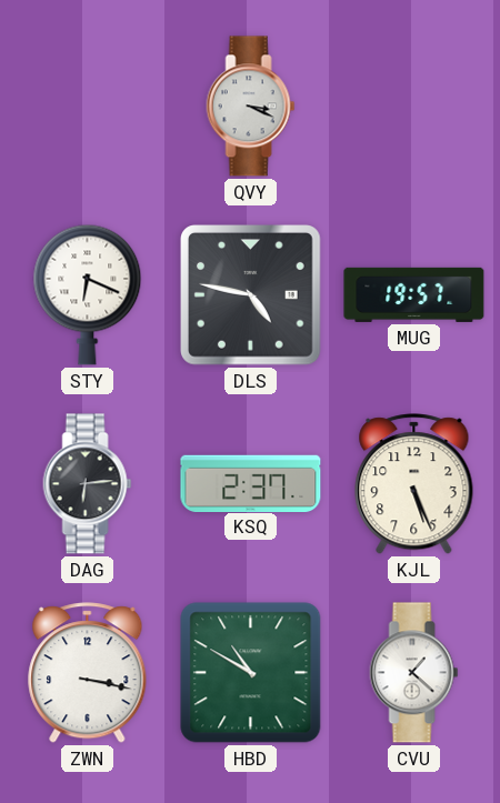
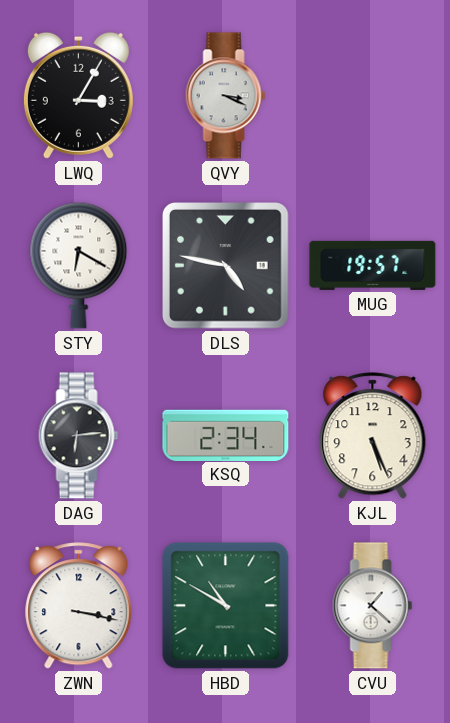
LWQ: none -> 3:05 (78, 95)
STY: 6:19 -> 6:20 (79, 265)
KSQ: 2:37 -> 2:34 (226, 435)
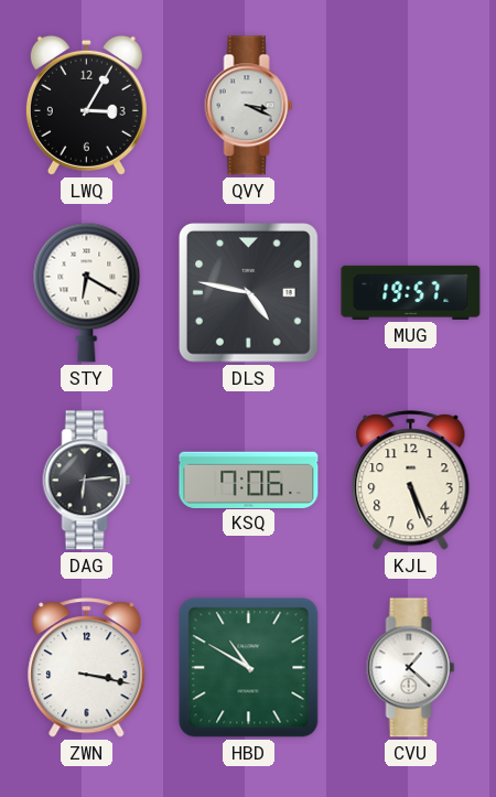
KSQ: 2:34 -> 7:06 (249, 480)
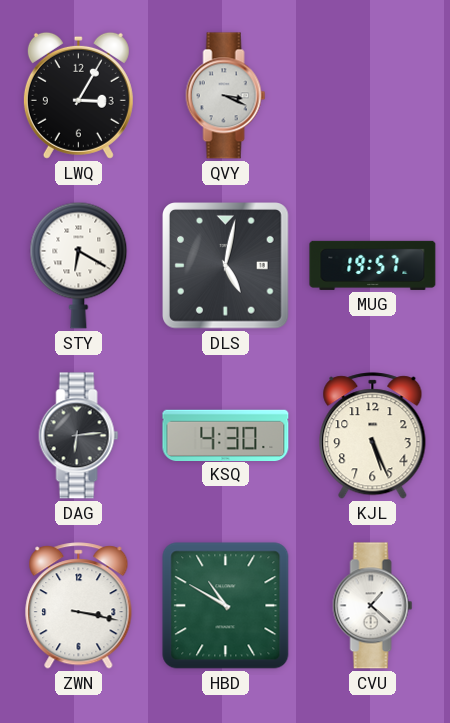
DLS: 4:47 -> 5:02 (226, 266)
KSQ: 7:06 -> 4:30 (226, 435)
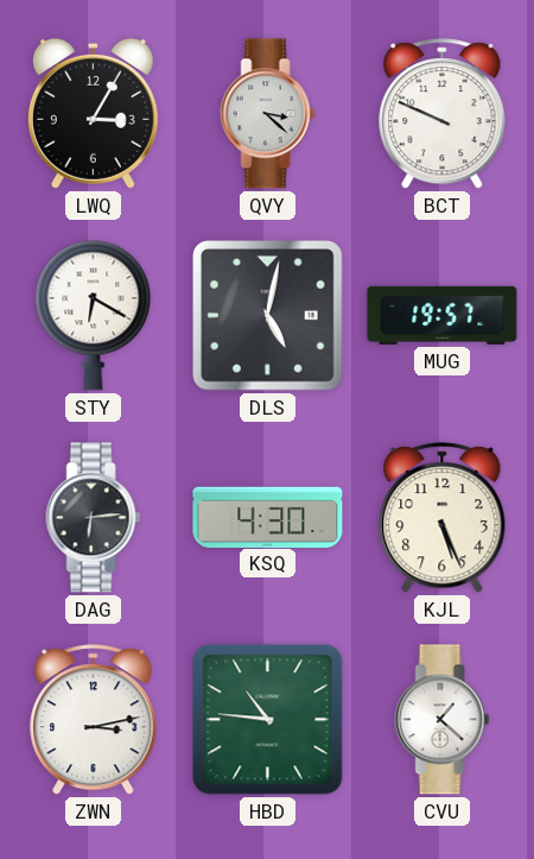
QVY: 3:19 -> 3:22 (268, 114)
BCT: none -> 9:49 (443, 114)
ZWN: 3:17 -> 3:13 (94, 720)
HBD: 10:50 -> 10:46 (268, 720)
